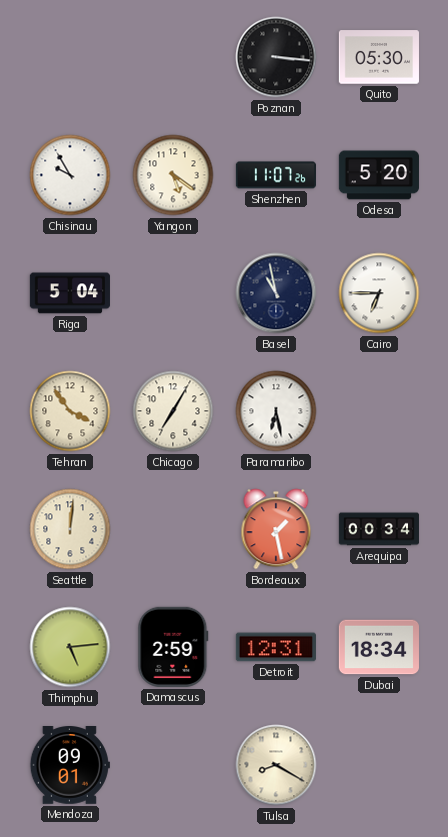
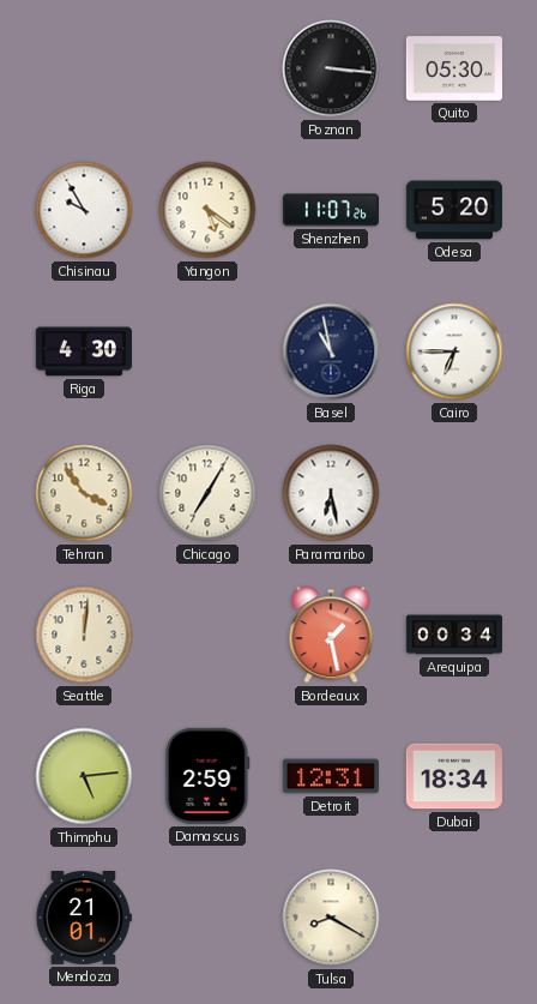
Riga: 5:04 -> 4:30 (84, 351)
Mendoza: 09:01 -> 21:01 (84, 919)
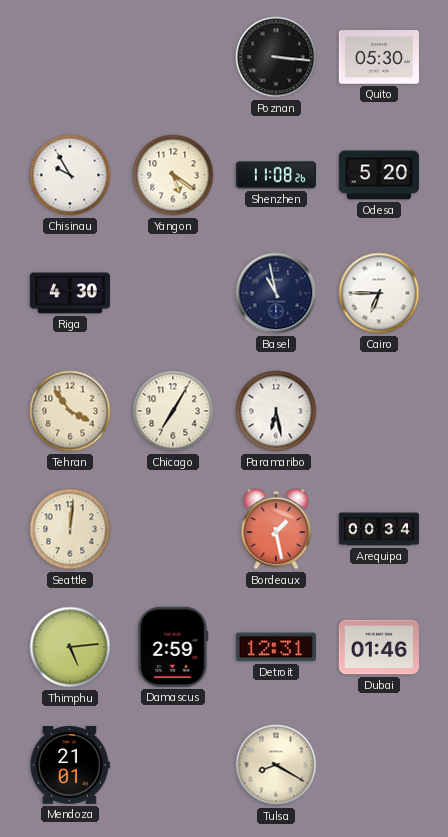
Shenzhen: 11:07 -> 11:08 (275, 175)
Dubai: 18:34 -> 01:46 (379, 647)
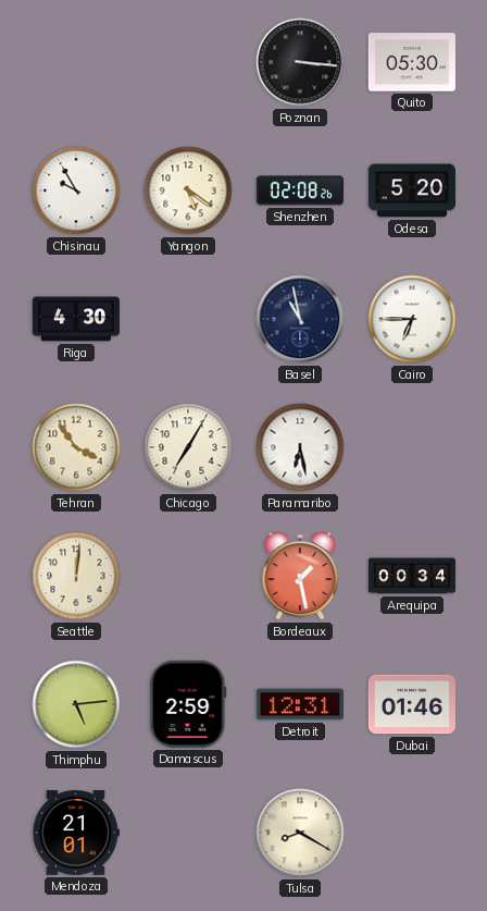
Shenzhen: 11:08 -> 02:08 (299, 190)
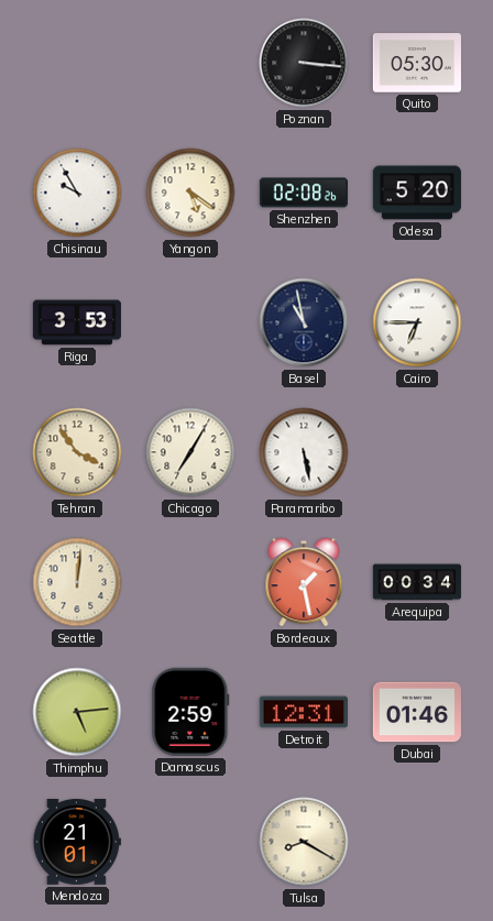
Riga: 4:30 -> 3:53 (77, 322)
Paramaribo: 6:28 -> 5:28 (304, 452)
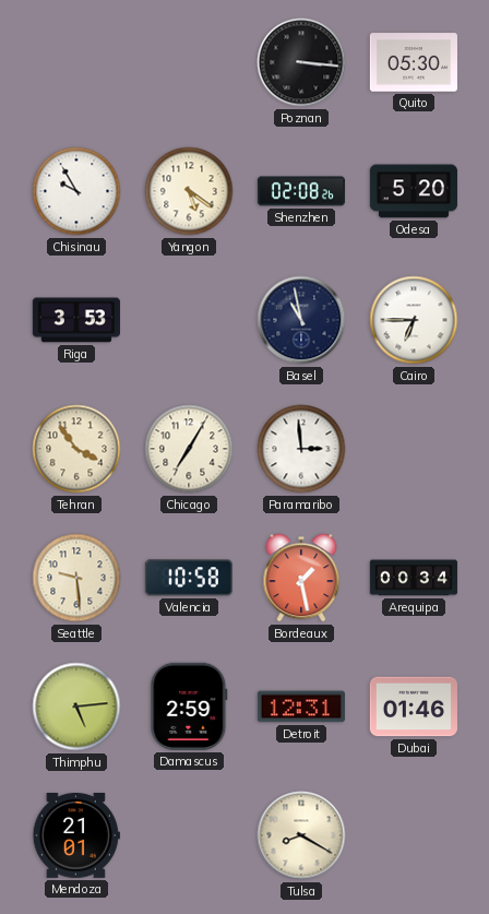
Paramaribo: 5:28 -> 2:59 (301, 449)
Seattle: 12:01 -> 9:29 (76, 578)
Valencia: none -> 10:58 (189, 578)
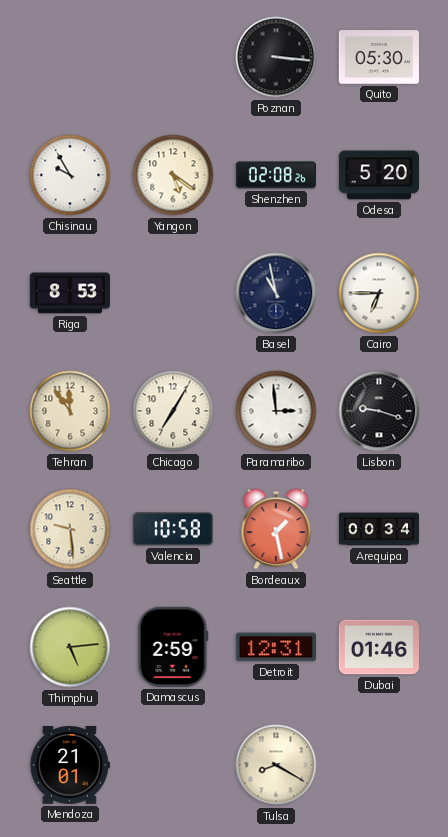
Riga: 3:53 -> 8:53 (70, 293)
Tehran: 3:54 -> 11:54 (70, 411)
Lisbon: none -> 9:18 (379, 411)
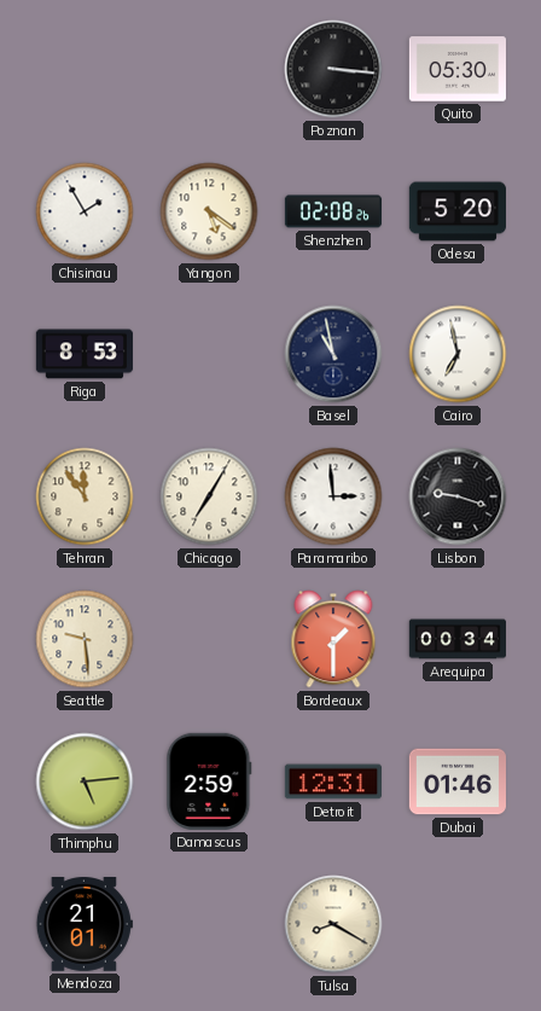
Chisinau: 9:55 -> 1:55 (85, 211)
Cairo: 6:45 -> 6:58 (458, 354)
Valencia: 10:58 -> none (173, 529)
Bordeaux: 1:28 -> 1:30 (333, 639)
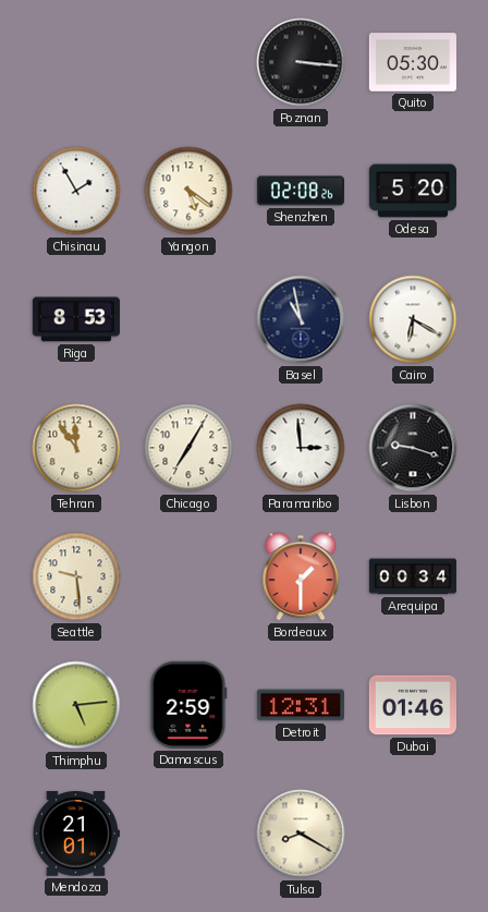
Cairo: 6:58 -> 6:20 (413, 319)
